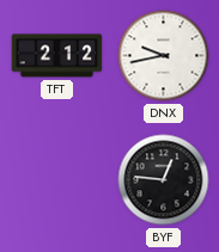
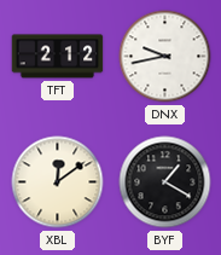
XBL: none -> 12:09 (58, 182)
BYF: 12:46 -> 1:20 (165, 182)
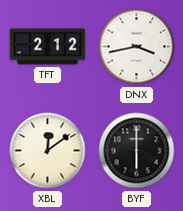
DNX: 9:43 -> 3:43 (137, 47)
BYF: 1:20 -> 6:00 (137, 151)
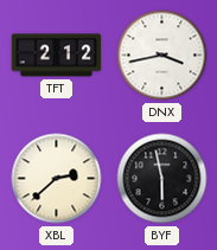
XBL: 12:09 -> 2:38 (57, 179)
BYF: 6:00 -> 5:58 (162, 179)
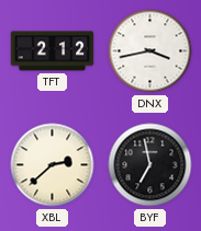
BYF: 5:58 -> 6:58 (150, 165)
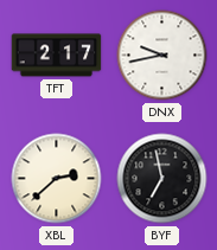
TFT: 2:12 -> 2:17 (57, 56)
DNX: 3:43 -> 9:43 (162, 56)
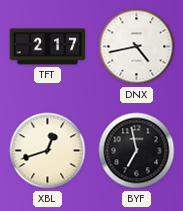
DNX: 9:43 -> 4:43 (137, 47)
XBL: 2:38 -> 12:42 (48, 151)
